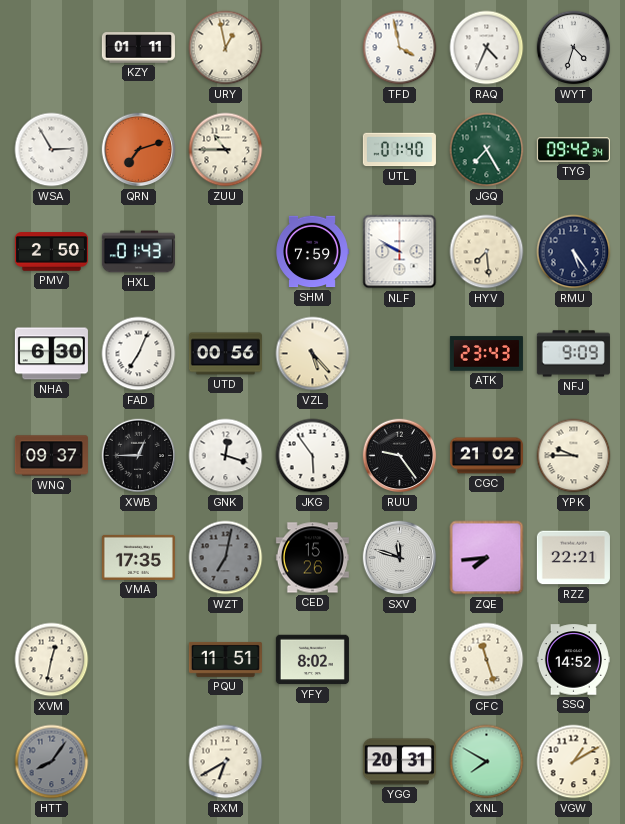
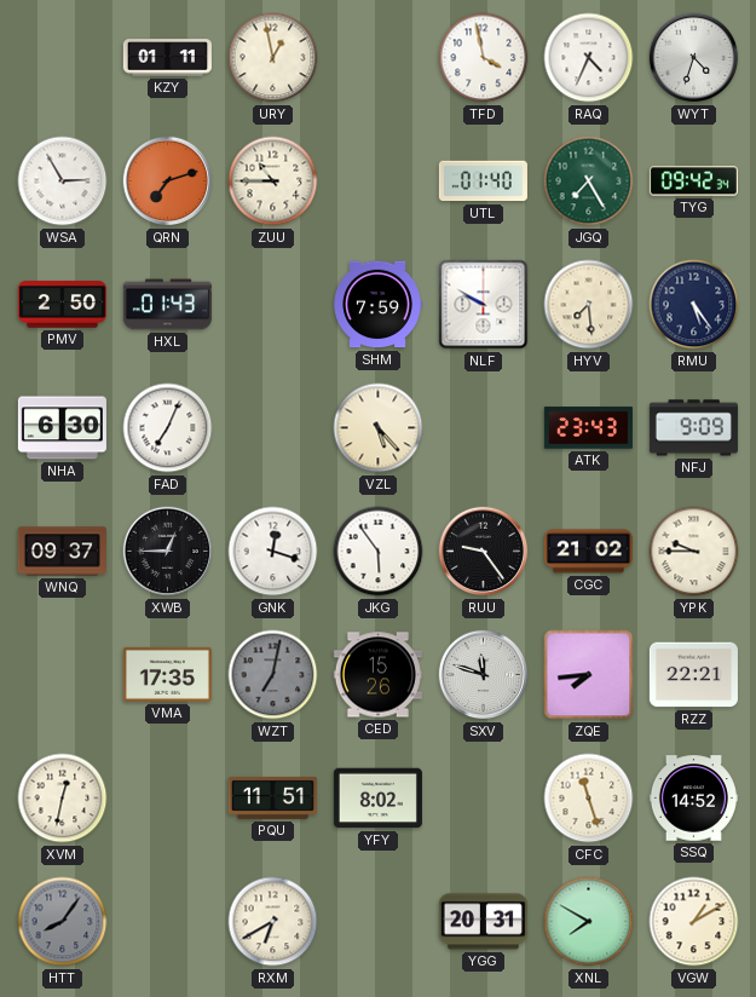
UTD: 00:56 -> none (225, 354)
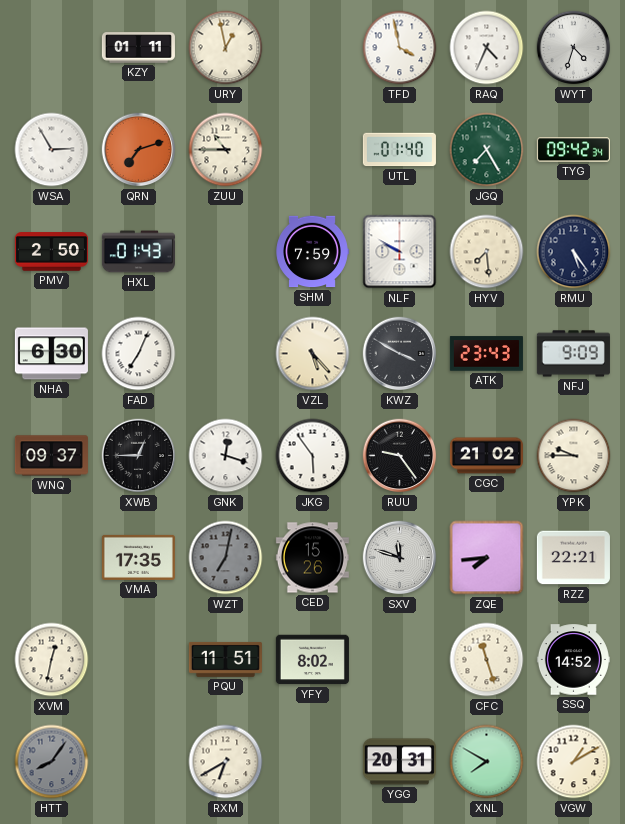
KWZ: none -> 3:50 (400, 354)
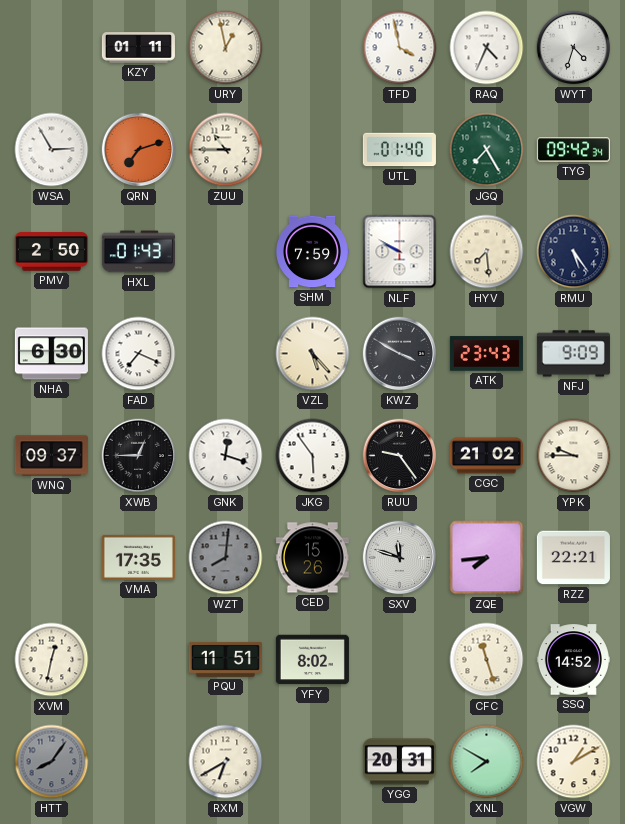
FAD: 7:04 -> 7:19 (139, 354)
WZT: 7:02 -> 8:01 (226, 558)
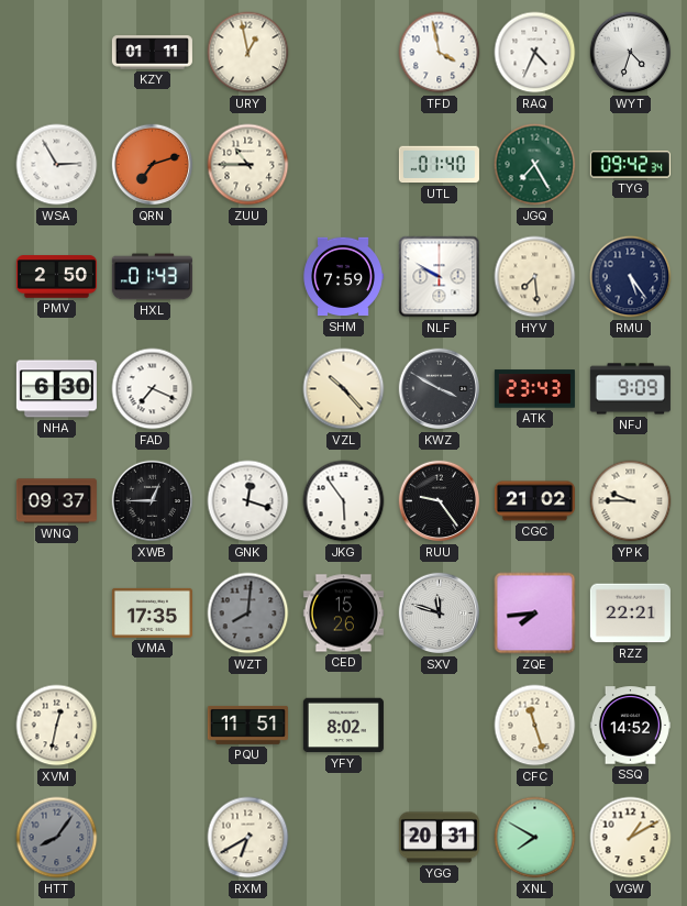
VZL: 5:23 -> 10:23 (344, 389)
